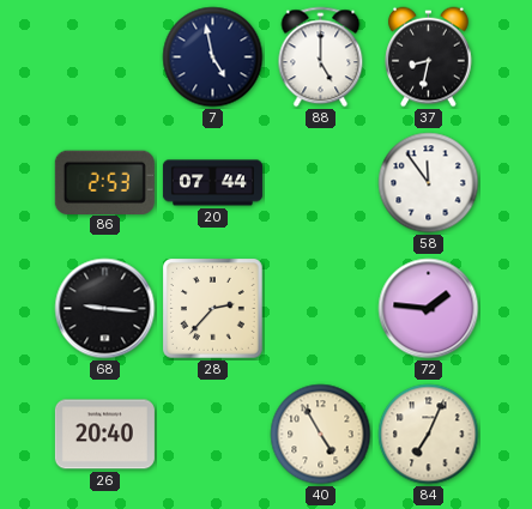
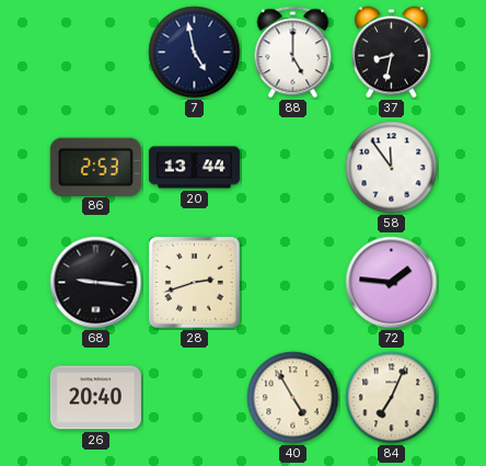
20: 07:44 -> 13:44 (194, 168)
28: 2:37 -> 2:42 (195, 283)
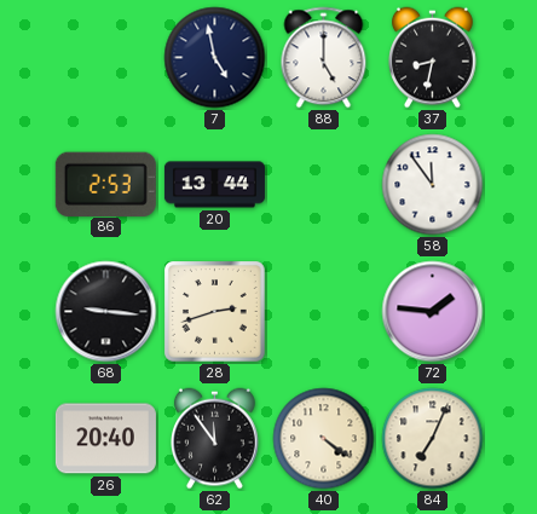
62: none -> 11:54 (215, 439)
40: 4:55 -> 4:21 (324, 439)
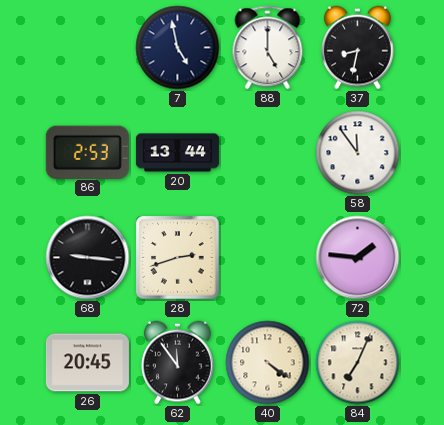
26: 20:40 -> 20:45 (87, 363)
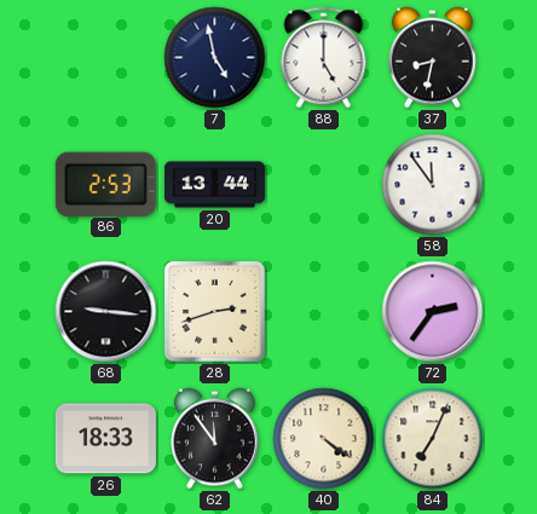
72: 1:46 -> 2:36 (433, 312)
26: 20:45 -> 18:33 (105, 439)
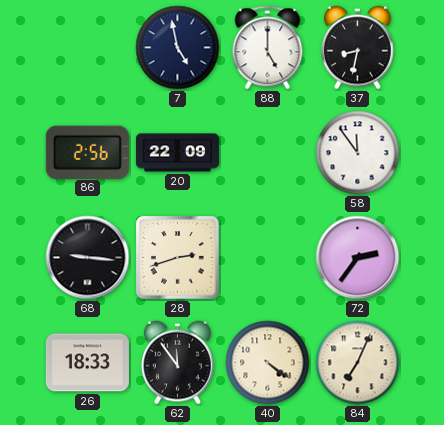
86: 2:53 -> 2:56 (87, 152)
20: 13:44 -> 22:09 (177, 153)
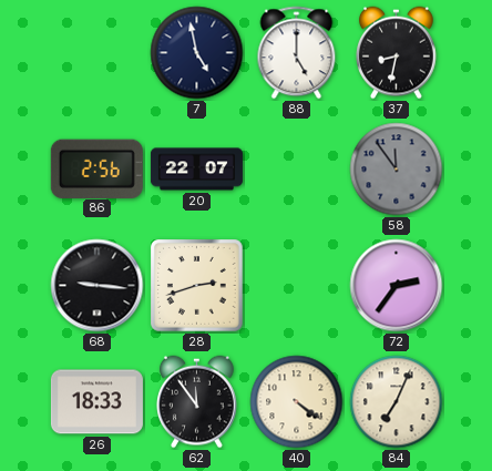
20: 22:09 -> 22:07 (196, 170)
58 dial: white -> grey (397, 170)
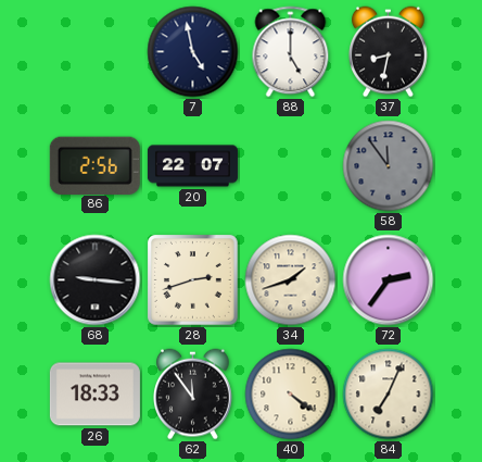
34: none -> 1:42 (291, 280)
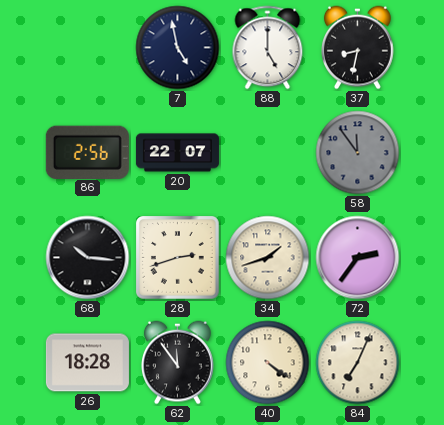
68: 9:16 -> 10:16 (88, 258)
26: 18:33 -> 18:28 (87, 363)
